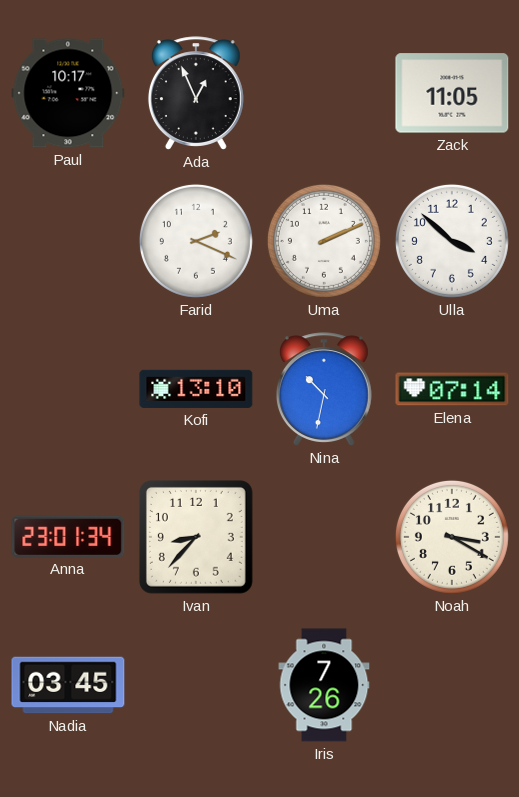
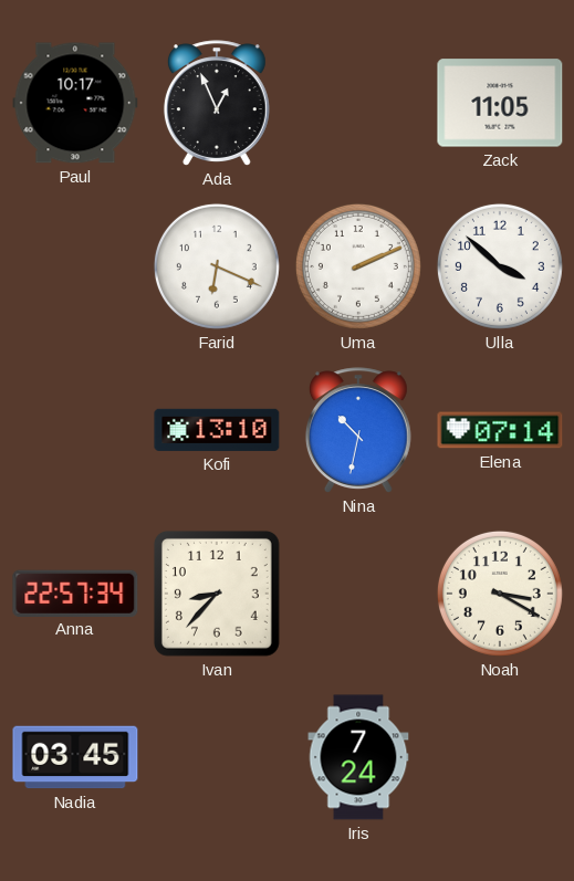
Farid: 2:19 -> 6:19 (217, 266)
Anna: 23:01 -> 22:57 (75, 592)
Iris: 7:26 -> 7:24 (358, 757)
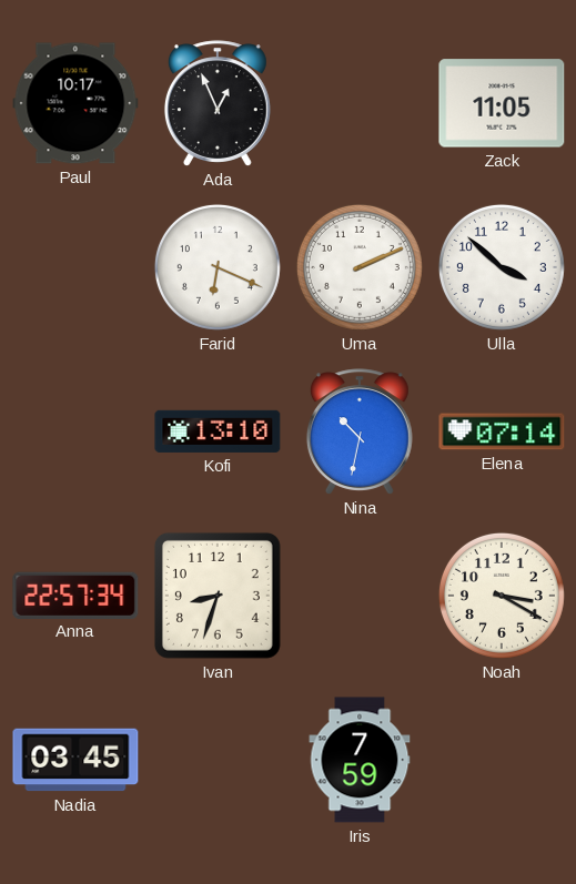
Ivan: 8:37 -> 8:33 (218, 596)
Iris: 7:24 -> 7:59 (360, 760)
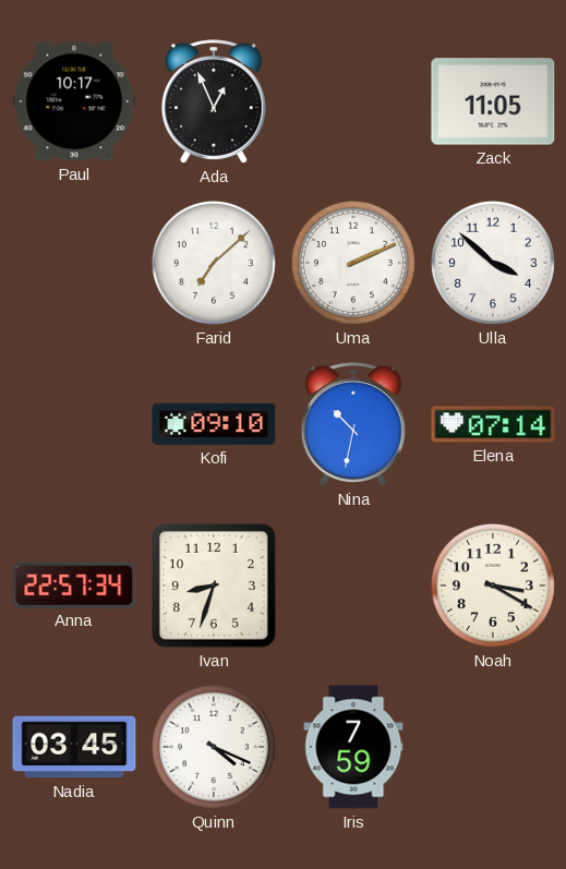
Farid: 6:19 -> 7:08 (214, 263)
Kofi: 13:10 -> 09:10 (214, 424)
Quinn: none -> 4:19 (214, 747)
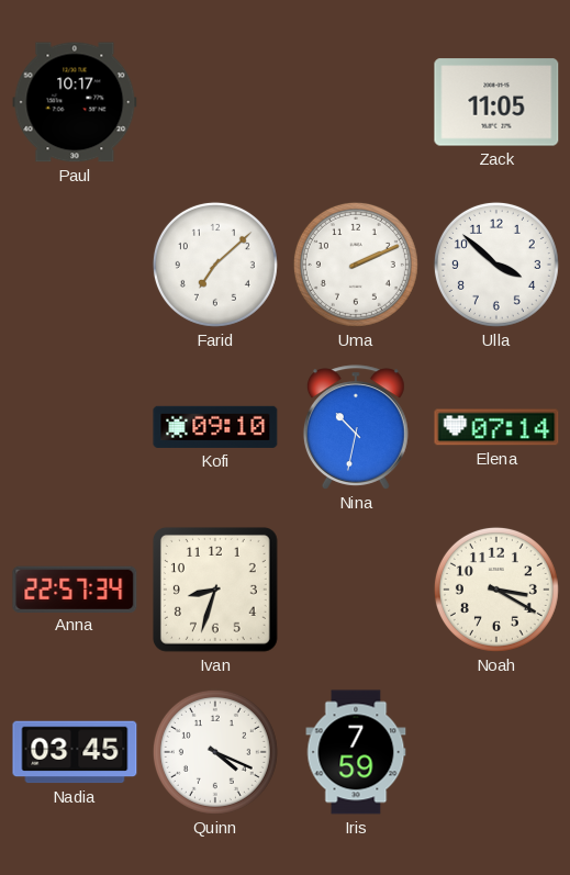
Ada: 12:56 -> none (214, 101)
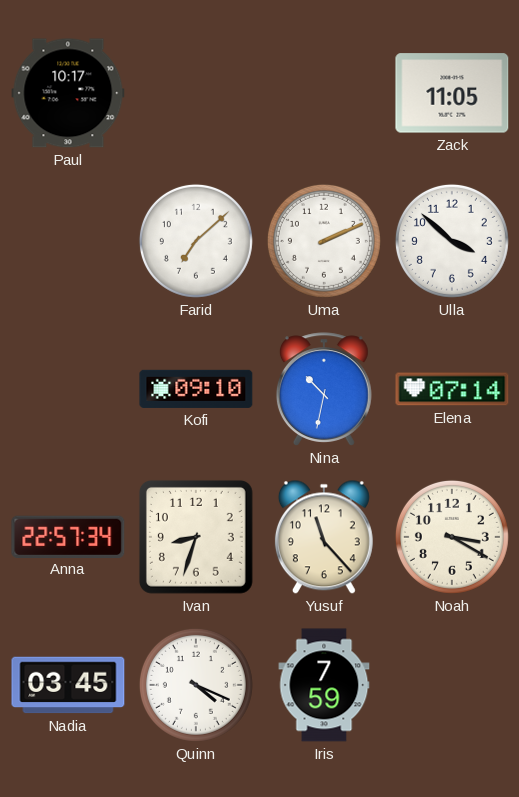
Yusuf: none -> 11:23 (324, 537)
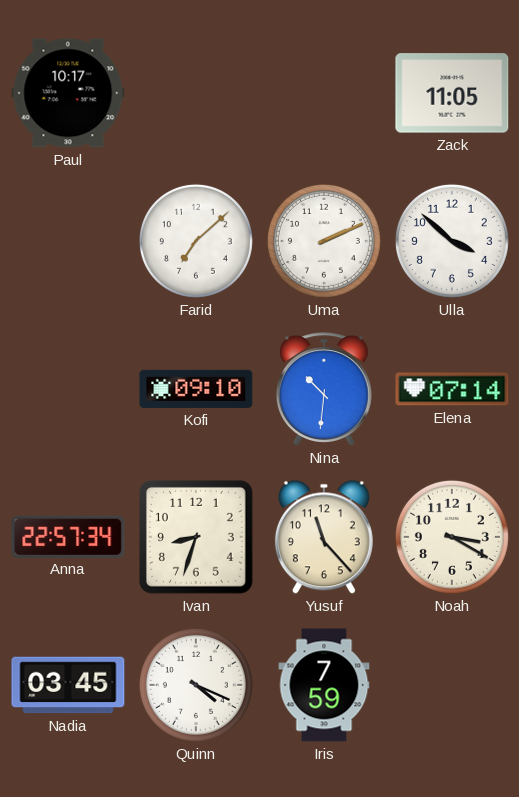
Nina: 10:32 -> 10:31 (324, 389)
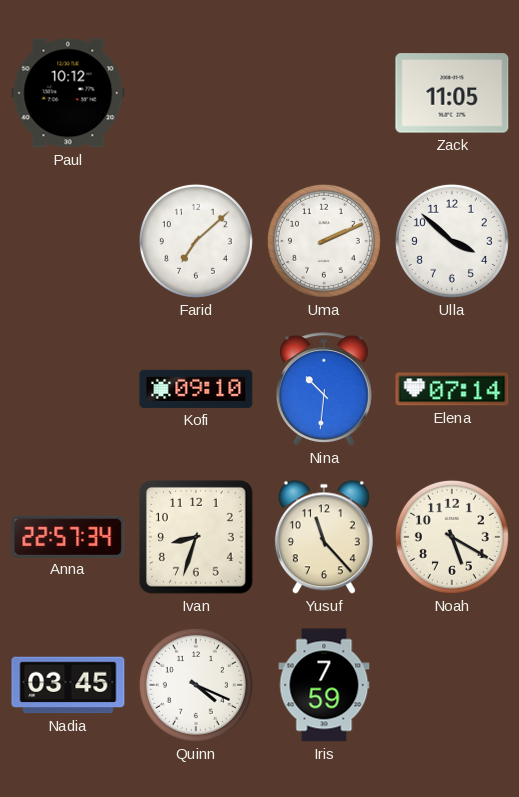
Paul: 10:17 -> 10:12 (68, 93)
Noah: 3:20 -> 5:20 (452, 537)
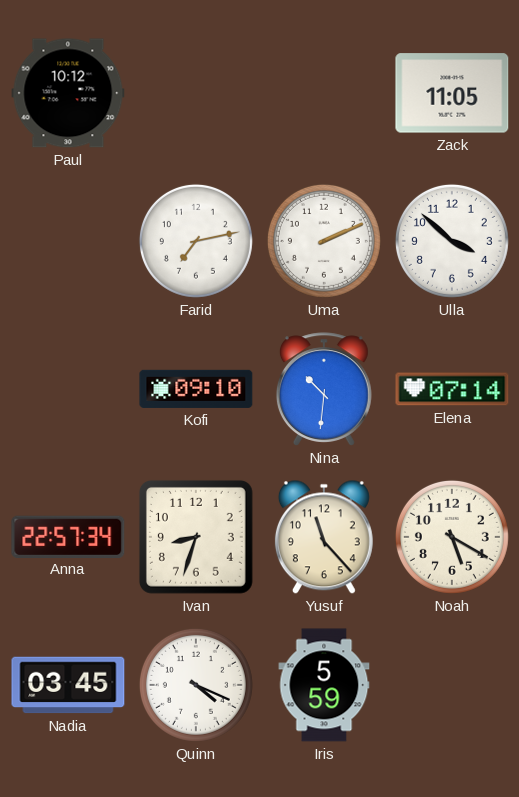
Farid: 7:08 -> 7:13 (196, 241)
Iris: 7:59 -> 5:59 (324, 685)
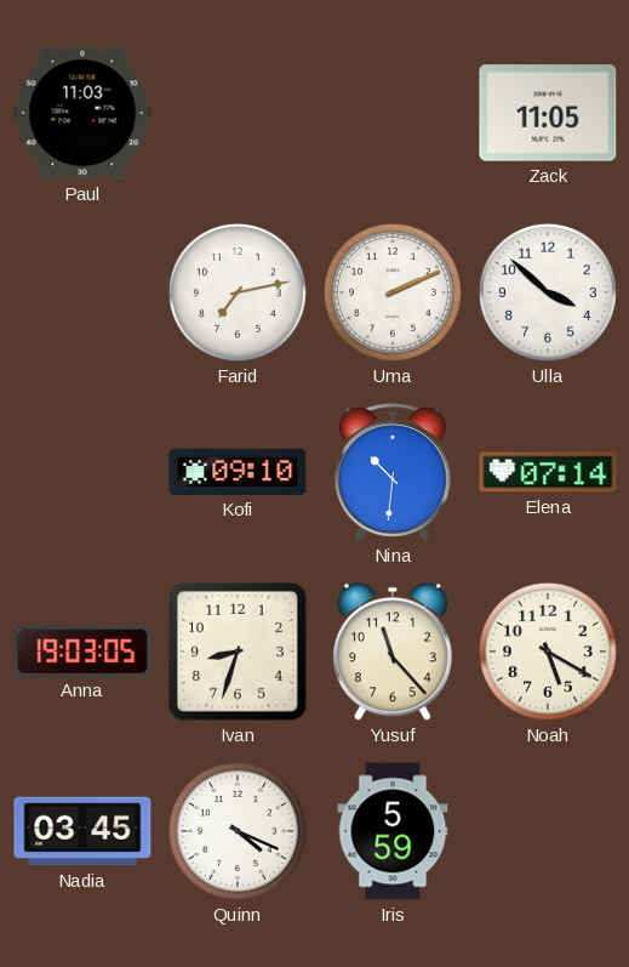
Paul: 10:12 -> 11:03 (82, 113)
Anna: 22:57 -> 19:03 (82, 650)
